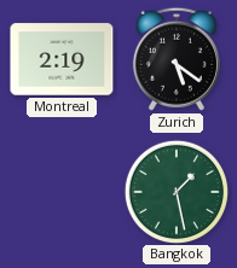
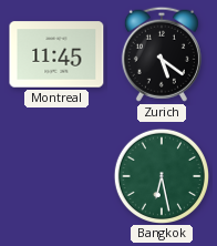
Montreal: 2:19 -> 11:45 (56, 54)
Bangkok: 1:28 -> 6:28 (161, 175)
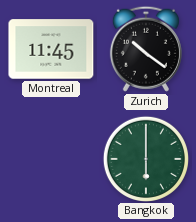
Zurich: 5:21 -> 10:21 (146, 49)
Bangkok: 6:28 -> 6:00 (145, 158)
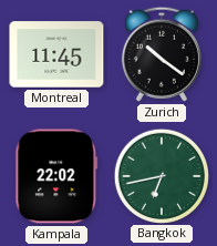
Kampala: none -> 22:02 (56, 176)
Bangkok: 6:00 -> 6:43 (161, 175)
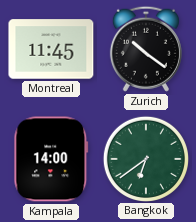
Kampala: 22:02 -> 14:00 (51, 159)
Bangkok: 6:43 -> 6:39 (145, 158)
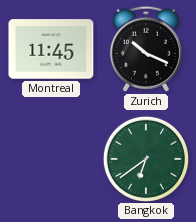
Zurich: 10:21 -> 10:19 (146, 49)
Kampala: 14:00 -> none (51, 159)
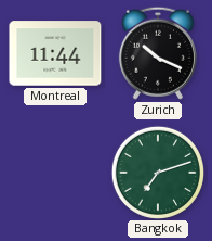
Montreal: 11:45 -> 11:44 (55, 53)
Bangkok: 6:39 -> 7:12 (157, 172)
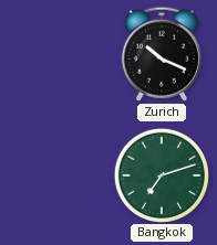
Montreal: 11:44 -> none (55, 53)
